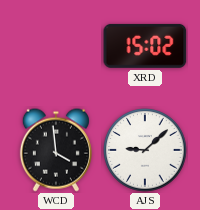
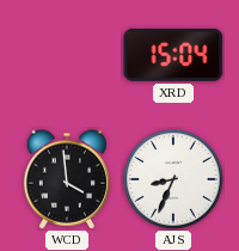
XRD: 15:02 -> 15:04 (173, 55)
AJS: 9:08 -> 8:34 (173, 179)
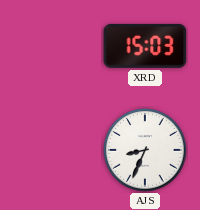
XRD: 15:04 -> 15:03 (145, 46)
WCD: 3:59 -> none (67, 179)
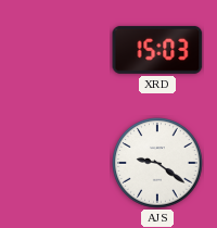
AJS: 8:34 -> 9:21 (157, 163)
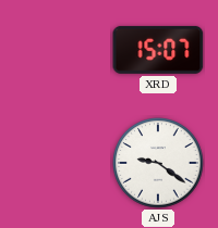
XRD: 15:03 -> 15:07 (158, 50)
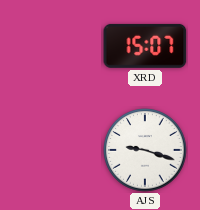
AJS: 9:21 -> 9:18 (145, 150)
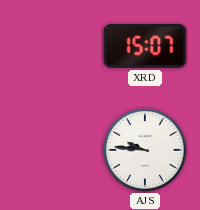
AJS: 9:18 -> 9:46 (145, 150)
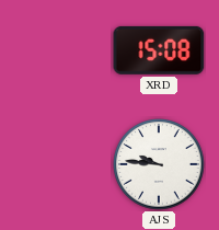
XRD: 15:07 -> 15:08 (159, 50)
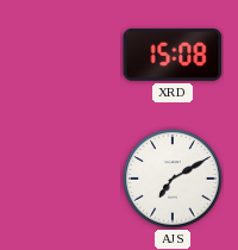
AJS: 9:46 -> 7:10 (173, 179)
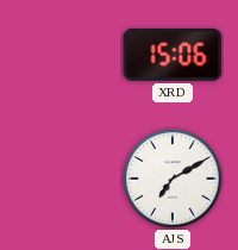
XRD: 15:08 -> 15:06 (173, 55)
